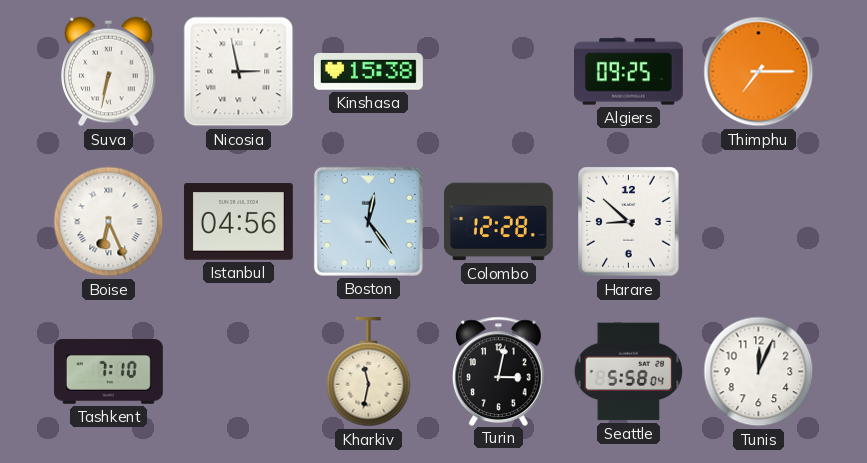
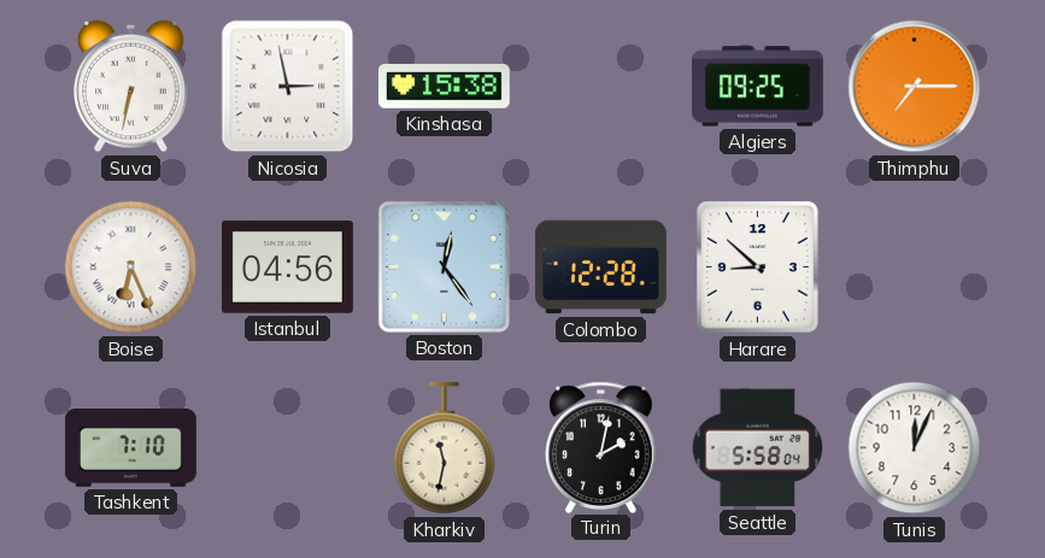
Turin: 3:02 -> 2:02 (601, 447)
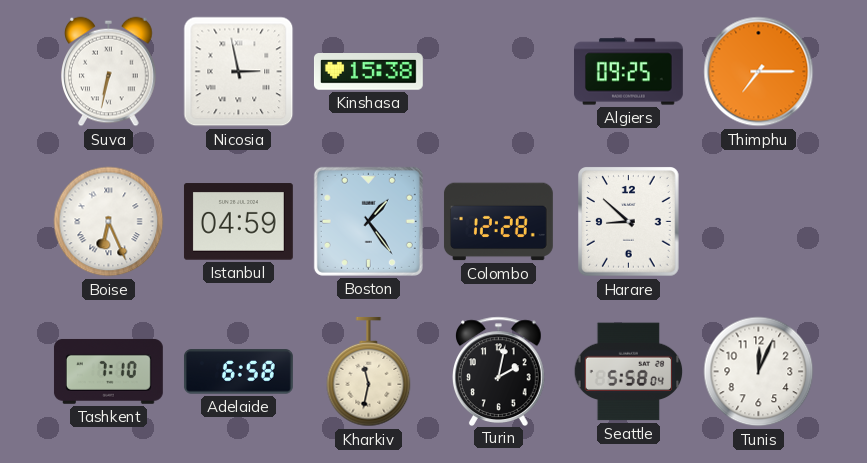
Istanbul: 04:56 -> 04:59 (238, 222)
Boston: 12:24 -> 1:24 (368, 221)
Adelaide: none -> 6:58 (238, 372)
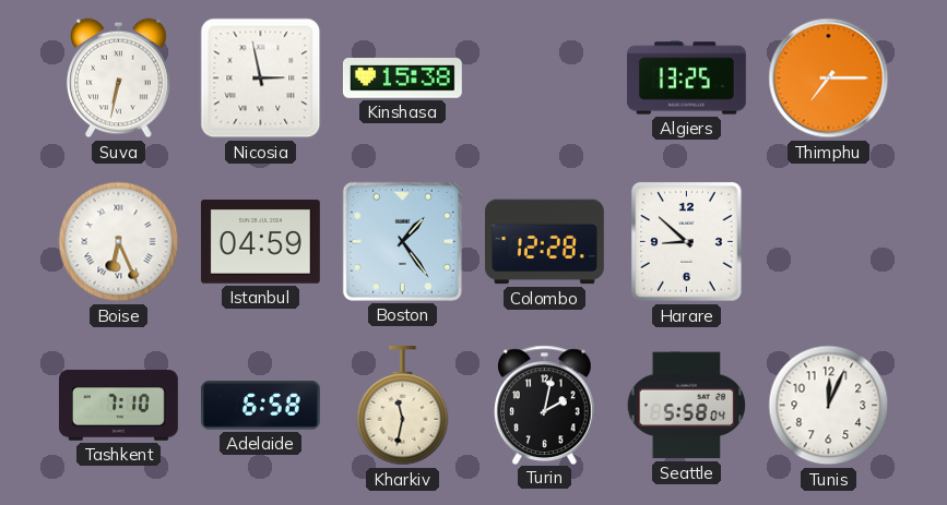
Algiers: 09:25 -> 13:25 (687, 79)
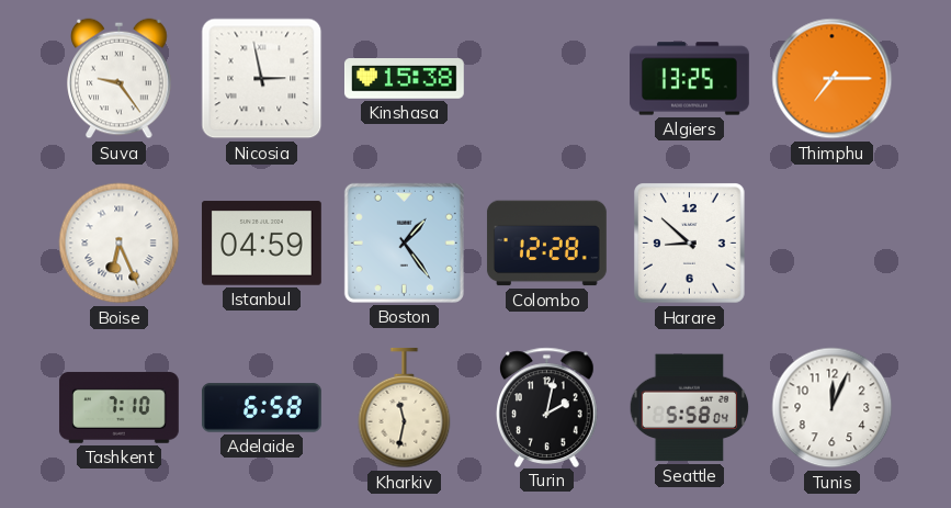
Suva: 6:32 -> 9:24 (120, 79)
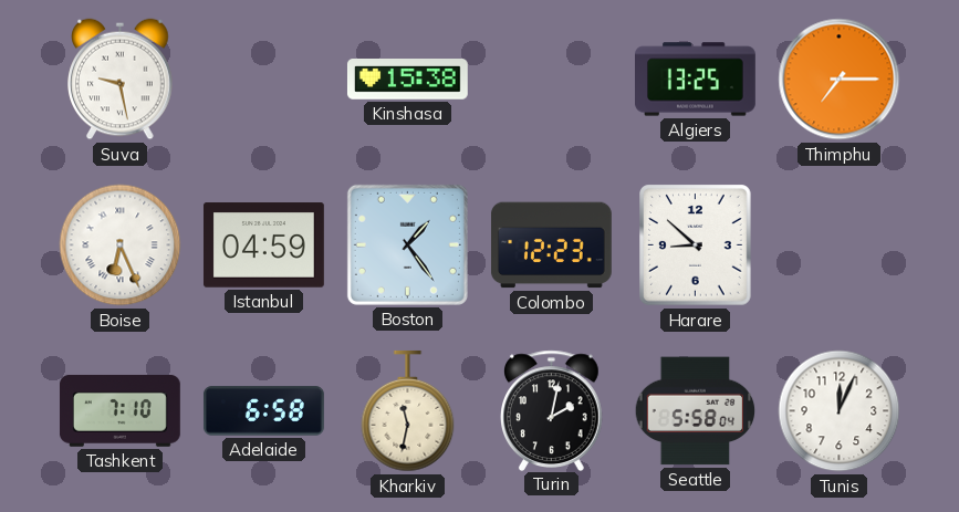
Suva: 9:24 -> 9:28 (121, 80)
Nicosia: 2:58 -> none (262, 79)
Colombo: 12:28 -> 12:23 (551, 245)
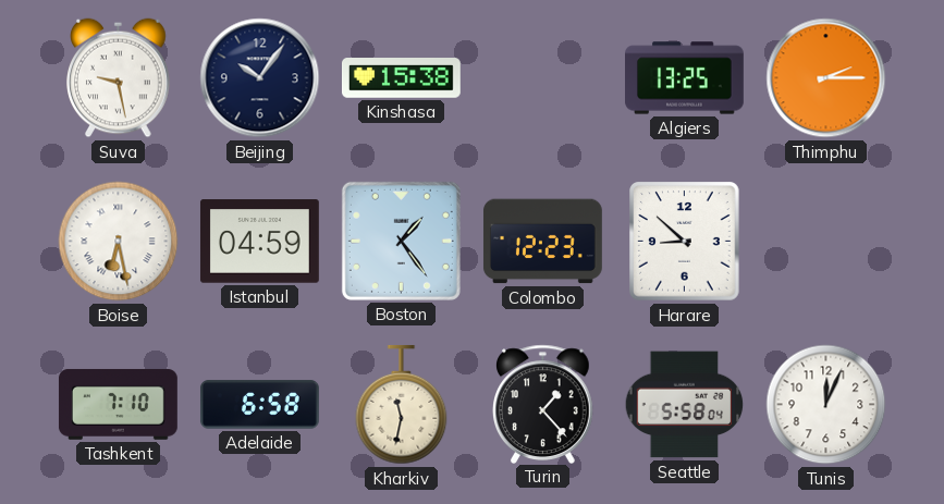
Beijing: none -> 10:06 (260, 78)
Thimphu: 7:15 -> 2:15 (826, 78)
Boise: 6:26 -> 6:28 (119, 242)
Turin: 2:02 -> 1:23 (543, 404)
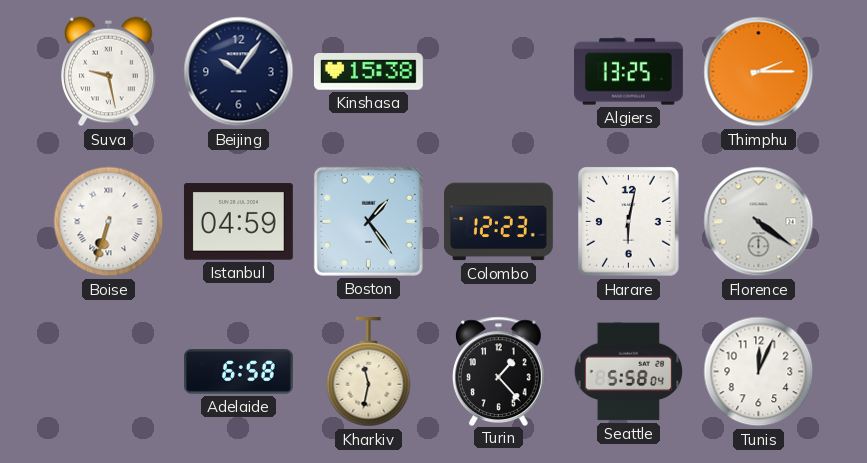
Boise: 6:28 -> 6:33 (109, 222)
Harare: 8:52 -> 6:02 (629, 222)
Florence: none -> 4:21 (759, 222)
Tashkent: 7:10 -> none (118, 404)
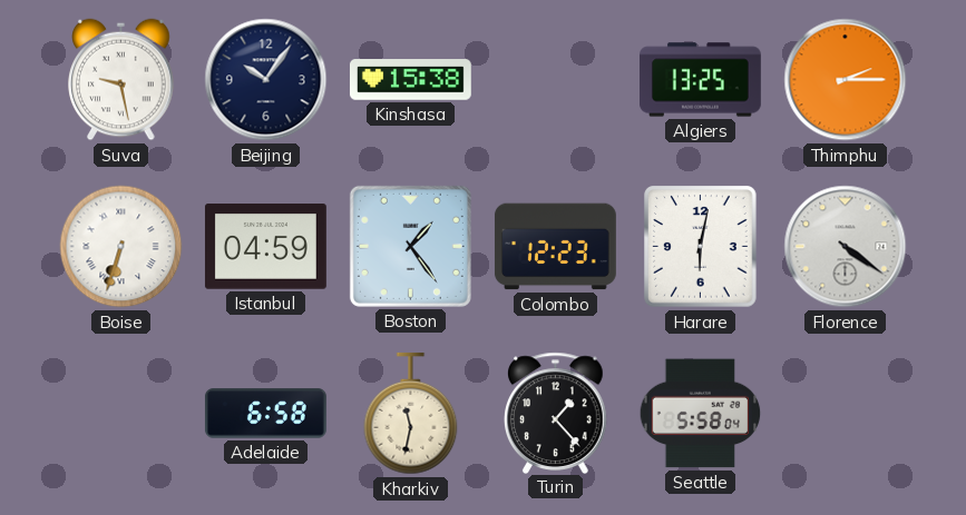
Tunis: 12:04 -> none (759, 372)
